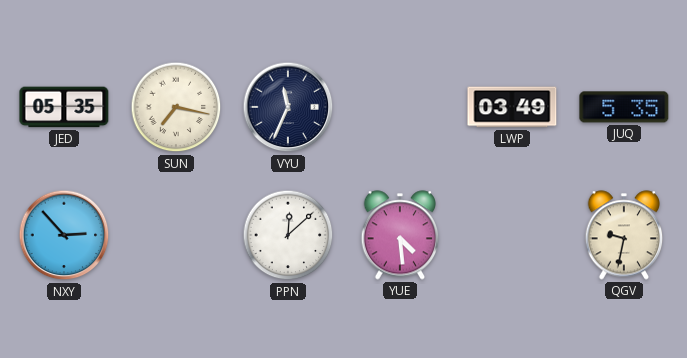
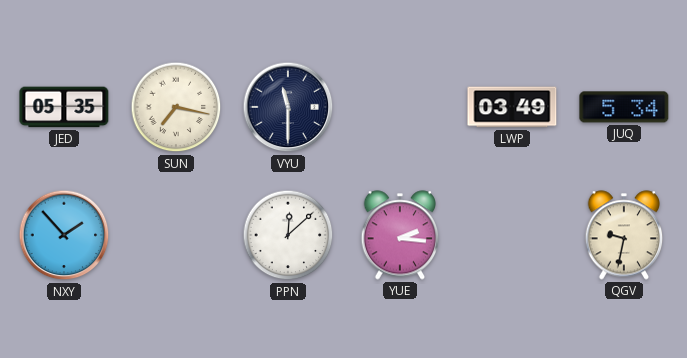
VYU: 11:34 -> 11:30 (288, 107)
JUQ: 5:35 -> 5:34 (624, 107)
NXY: 2:53 -> 1:53 (64, 235)
YUE: 4:29 -> 2:16 (400, 235)
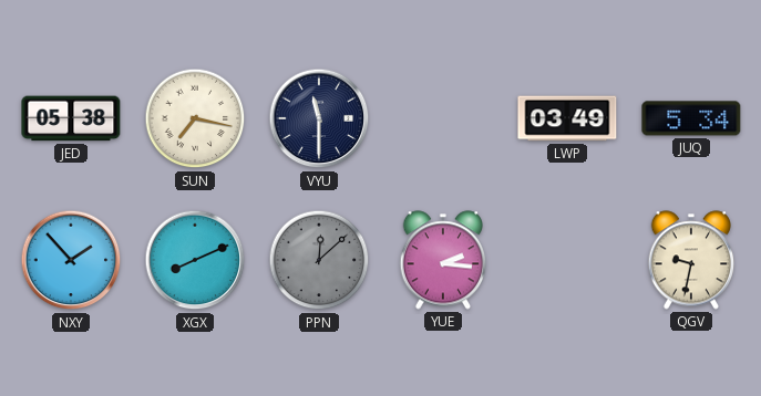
JED: 05:35 -> 05:38 (71, 118)
XGX: none -> 8:11 (195, 260)
PPN dial: white -> grey (319, 260)
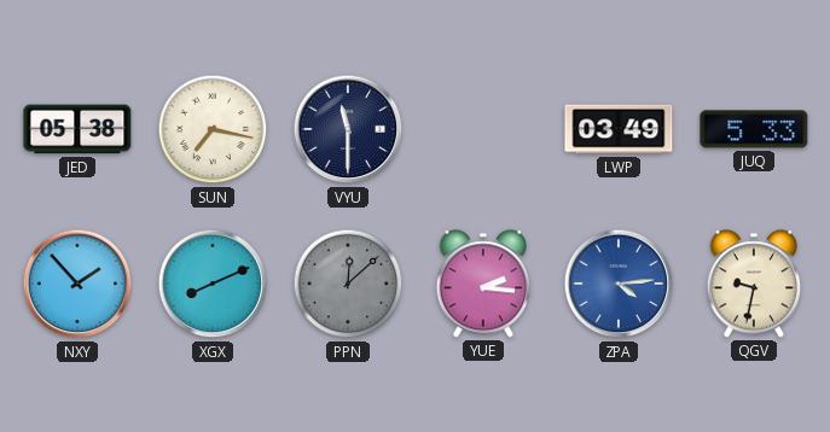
JUQ: 5:34 -> 5:33 (754, 129)
ZPA: none -> 4:14 (619, 284)
